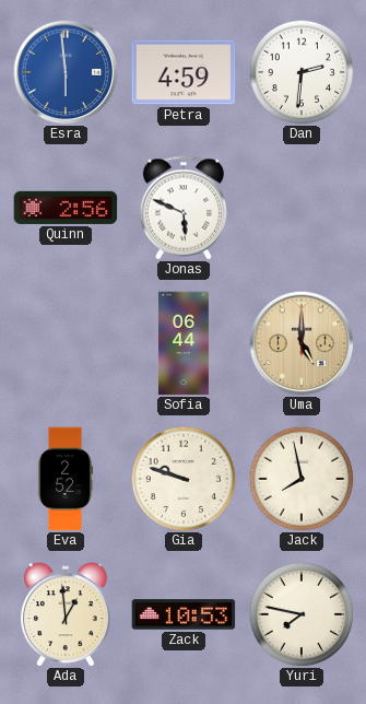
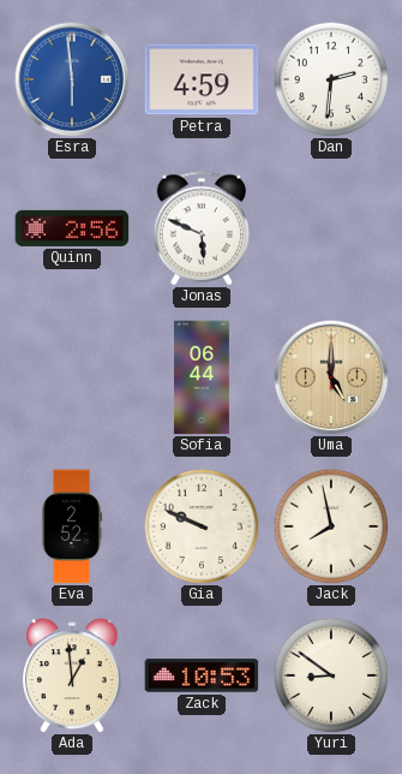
Gia: 9:48 -> 9:49 (202, 526)
Yuri: 7:47 -> 8:51 (331, 675)
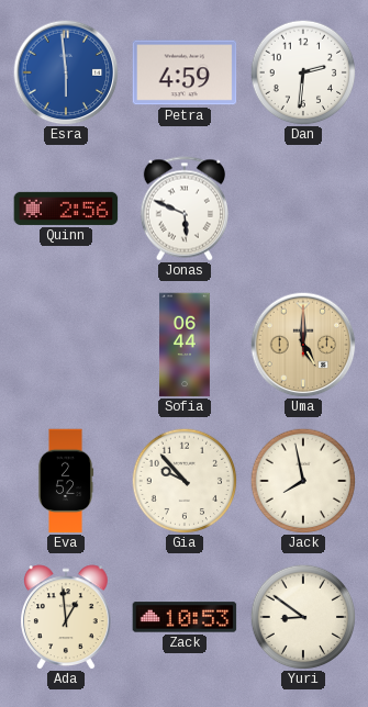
Gia: 9:49 -> 9:53 (185, 481)
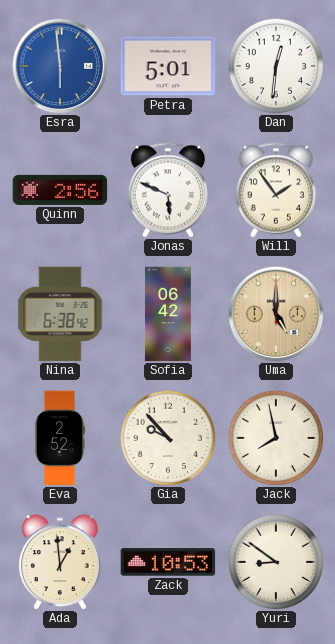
Petra: 4:59 -> 5:01 (168, 66)
Dan: 2:31 -> 12:31 (276, 66)
Will: none -> 1:54 (276, 190)
Nina: none -> 6:38 (60, 314)
Sofia: 06:44 -> 06:42 (168, 314)
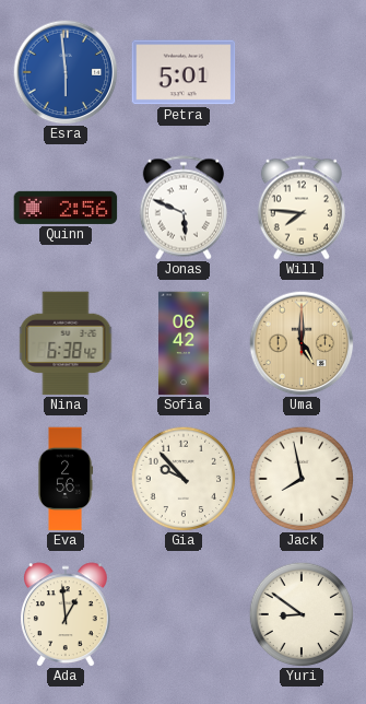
Dan: 12:31 -> none (276, 66)
Will: 1:54 -> 7:46 (302, 208)
Eva: 2:52 -> 2:56 (66, 479)
Zack: 10:53 -> none (168, 562)
